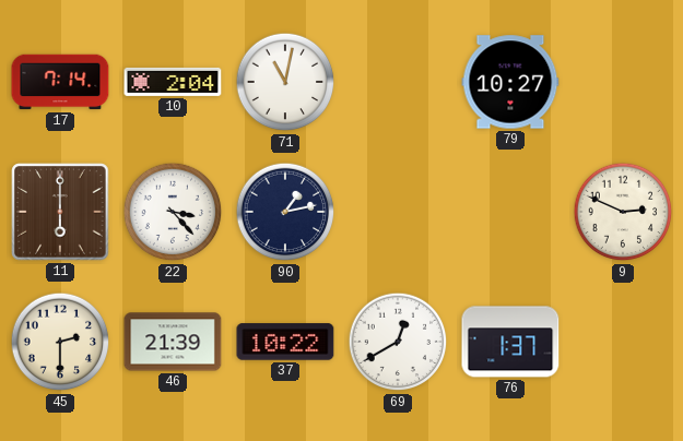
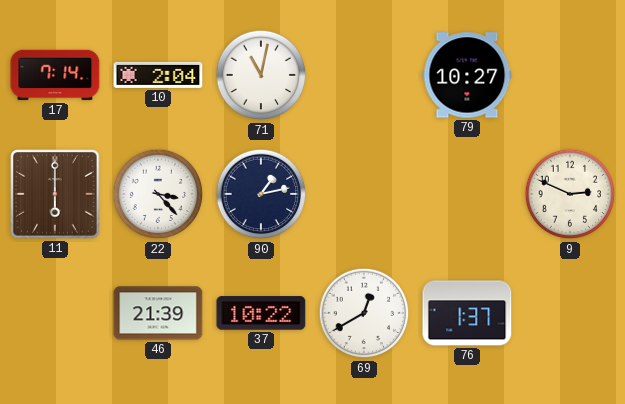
45: 2:30 -> none (60, 342)
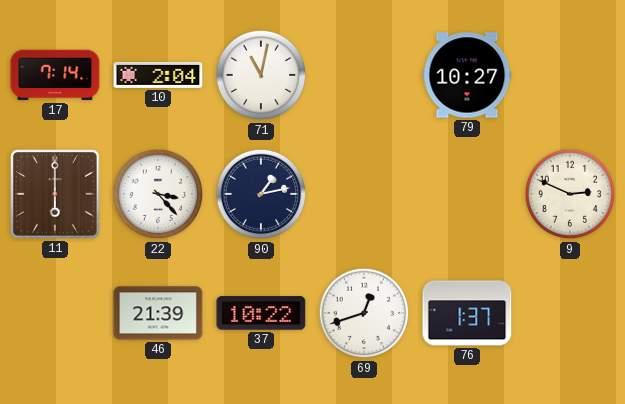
69: 12:40 -> 12:42 (364, 313)
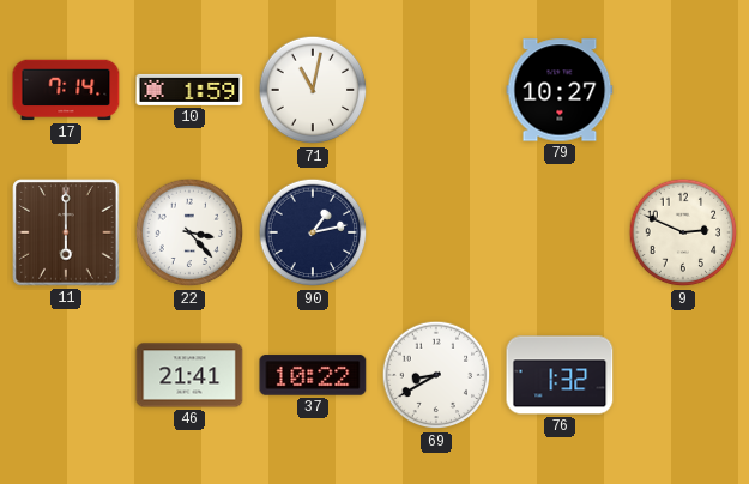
10: 2:04 -> 1:59 (189, 90)
46: 21:39 -> 21:41 (189, 375)
69: 12:42 -> 8:40 (436, 375)
76: 1:37 -> 1:32 (560, 375)
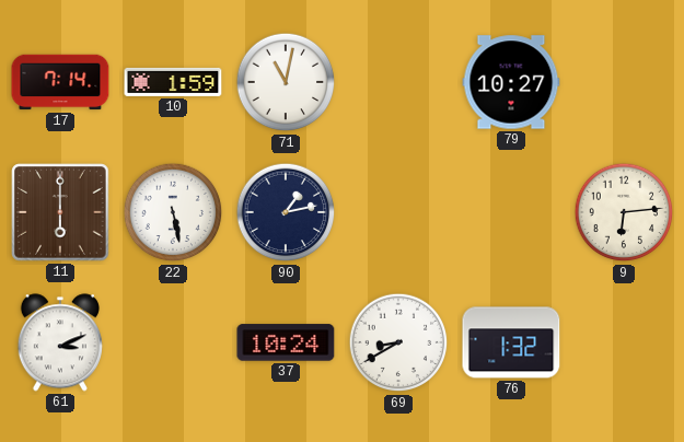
22: 3:23 -> 5:28 (173, 212)
9: 2:49 -> 6:14 (624, 212)
61: none -> 3:11 (60, 342)
46: 21:41 -> none (189, 375)
37: 10:22 -> 10:24 (286, 342)
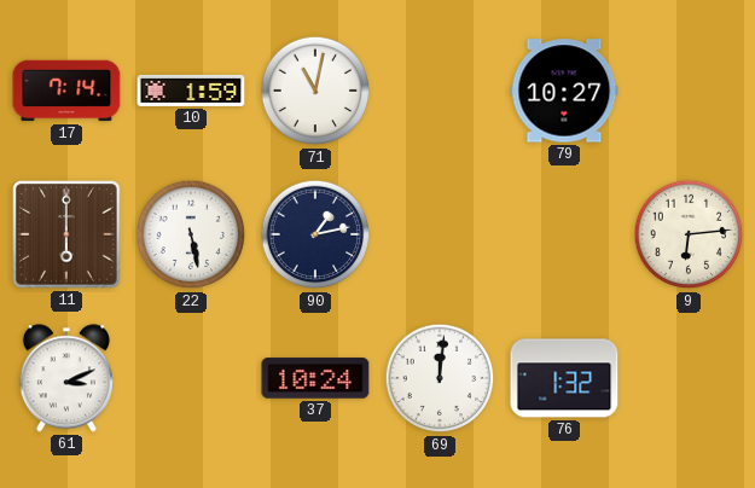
69: 8:40 -> 12:01 (440, 378)
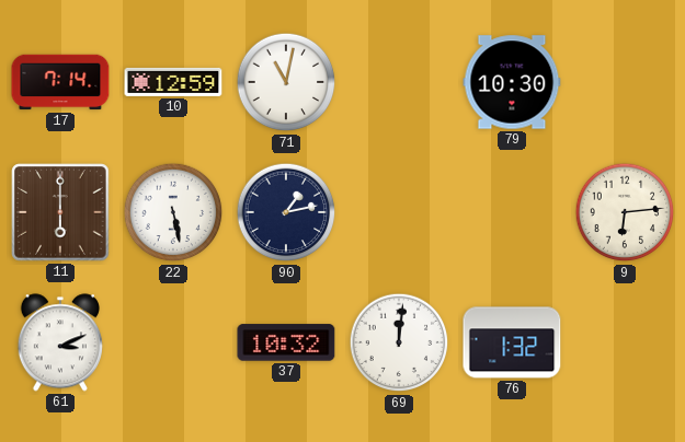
10: 1:59 -> 12:59 (173, 82)
79: 10:27 -> 10:30 (512, 82)
37: 10:24 -> 10:32 (286, 342)
